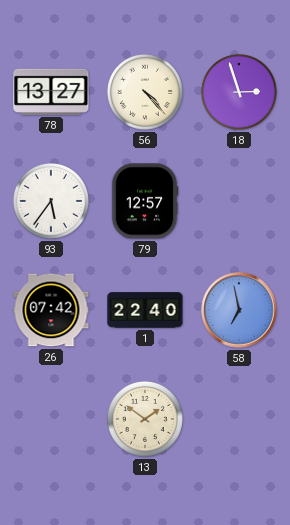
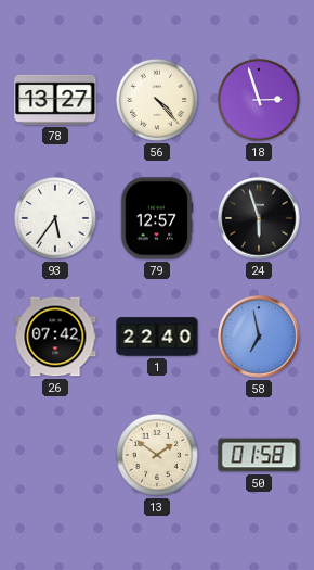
24: none -> 5:57 (259, 218)
50: none -> 01:58 (259, 455)
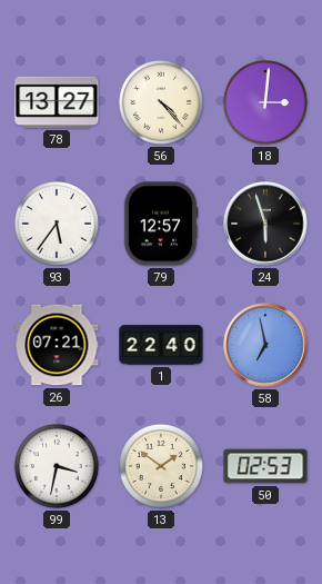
18: 2:57 -> 3:01 (265, 102)
26: 07:42 -> 07:21 (57, 345)
99: none -> 3:32 (57, 466)
50: 01:58 -> 02:53 (265, 466)
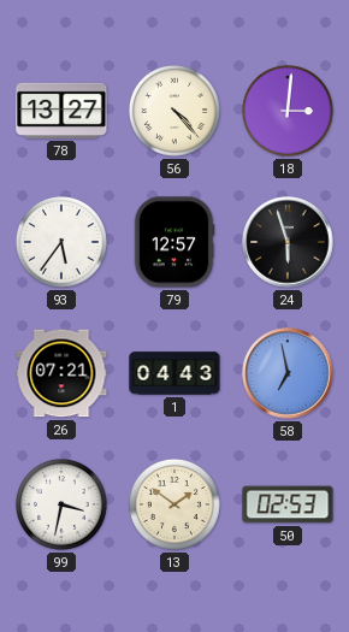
1: 22:40 -> 04:43 (174, 373)
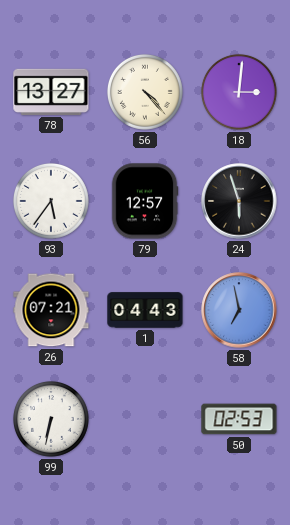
99: 3:32 -> 6:32 (51, 419)
13: 1:51 -> none (174, 504)
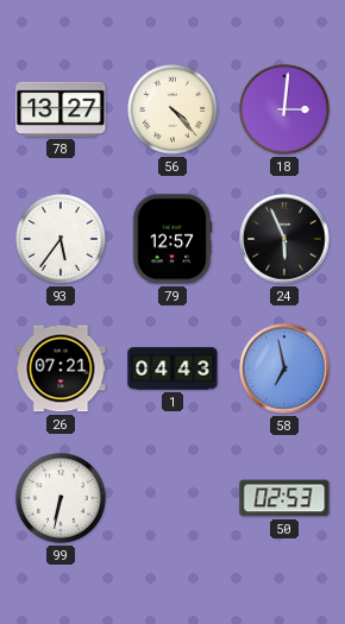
24: 5:57 -> 5:56 (284, 239)
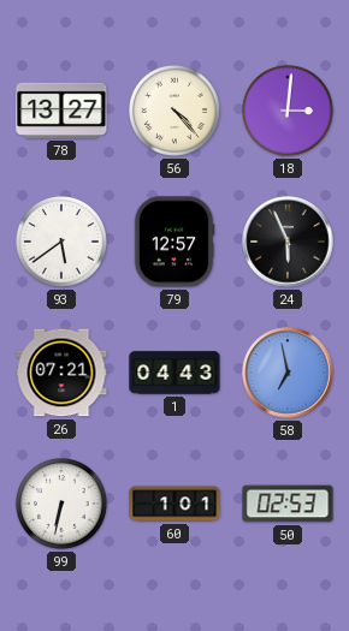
93: 5:36 -> 5:39 (61, 242)
60: none -> 1:01 (174, 504)
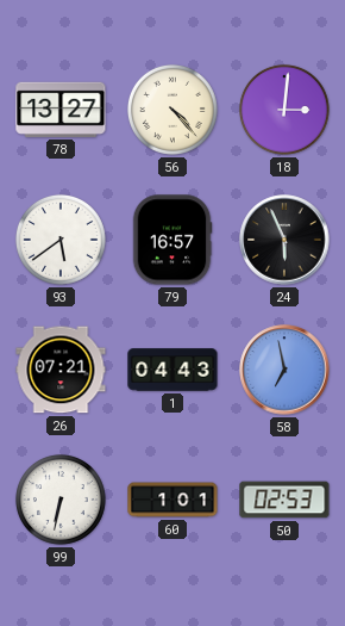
79: 12:57 -> 16:57 (172, 240)
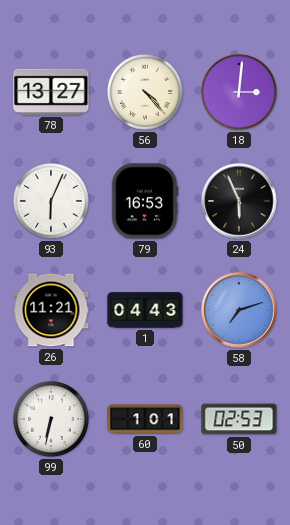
93: 5:39 -> 6:04 (51, 201)
79: 16:57 -> 16:53 (145, 201)
26: 07:21 -> 11:21 (51, 310)
58: 6:58 -> 7:12 (239, 310)
